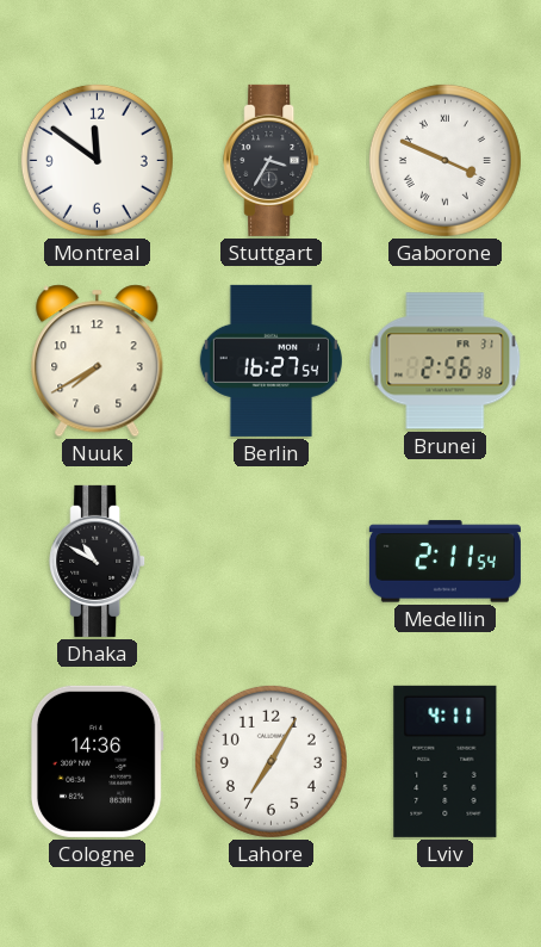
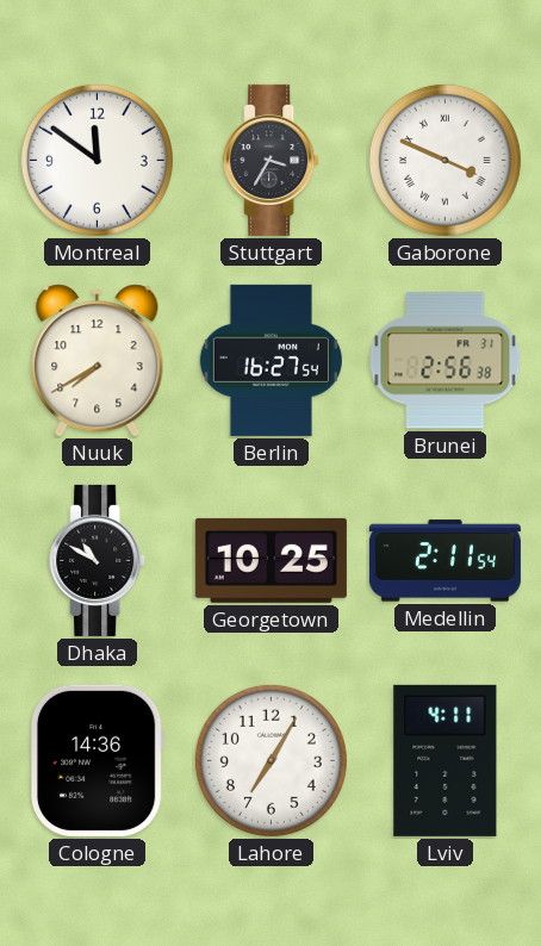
Georgetown: none -> 10:25 (270, 560)
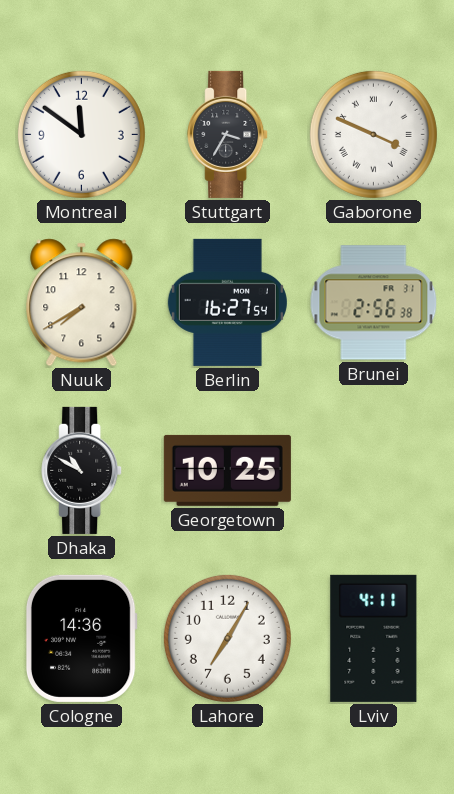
Medellin: 2:11 -> none (444, 561)
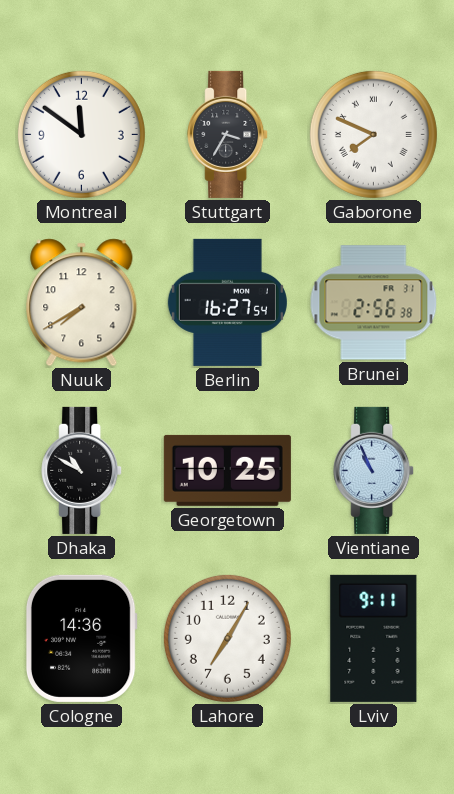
Gaborone: 3:49 -> 7:49 (373, 134)
Vientiane: none -> 10:56 (374, 470)
Lviv: 4:11 -> 9:11 (374, 638)
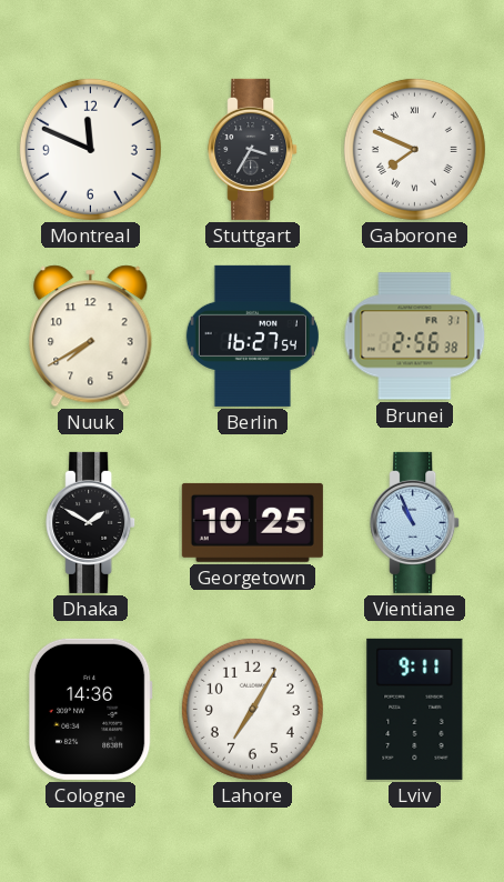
Montreal: 11:51 -> 11:49 (90, 149)
Dhaka: 10:50 -> 1:50 (91, 522)
